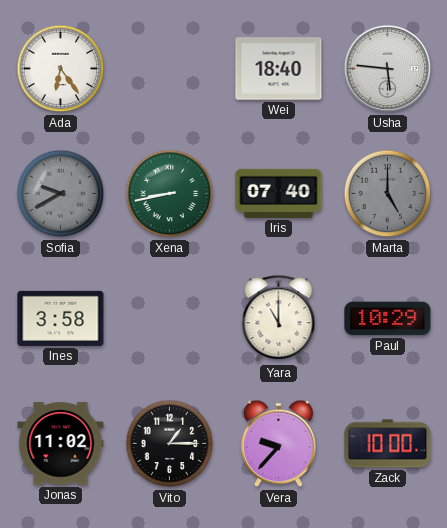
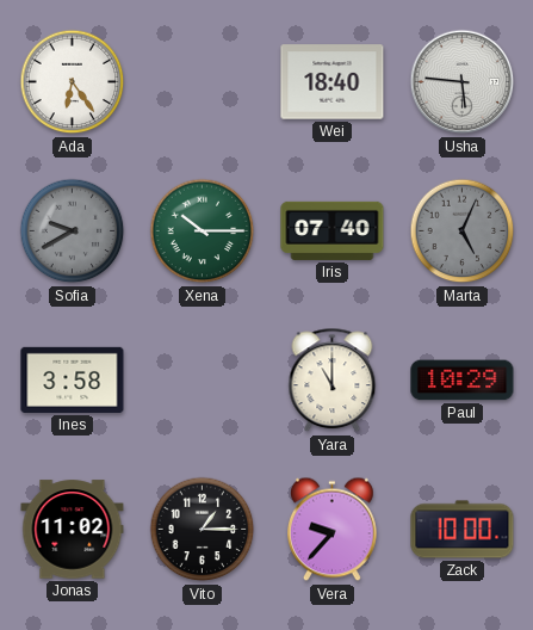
Xena: 8:43 -> 10:15 (203, 231)
Marta: 5:00 -> 5:04 (463, 231)
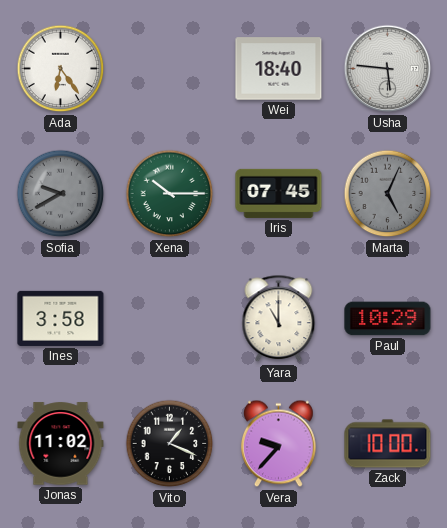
Iris: 07:40 -> 07:45 (279, 193)
Vito: 1:15 -> 1:19 (170, 444)
